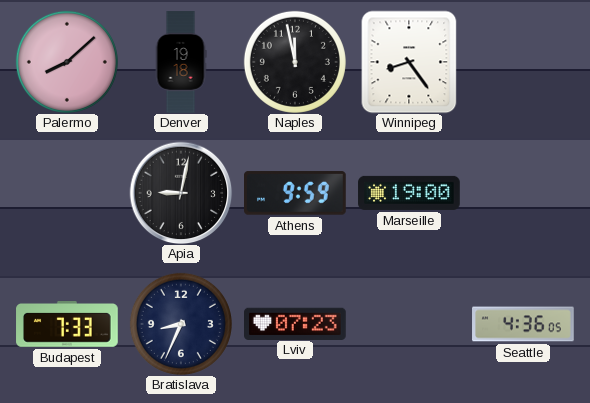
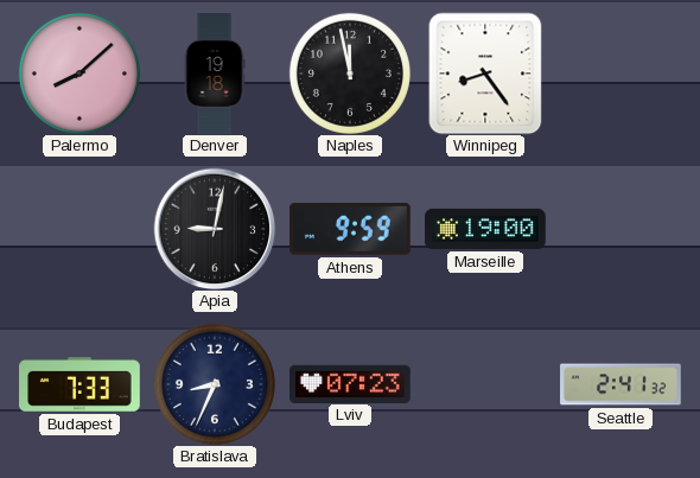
Seattle: 4:36 -> 2:41 (621, 384)
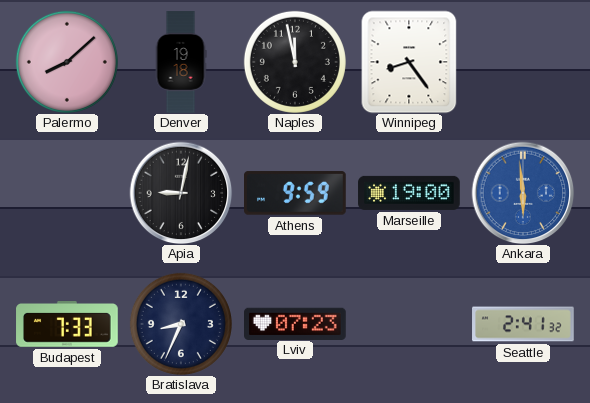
Ankara: none -> 5:59 (523, 193)
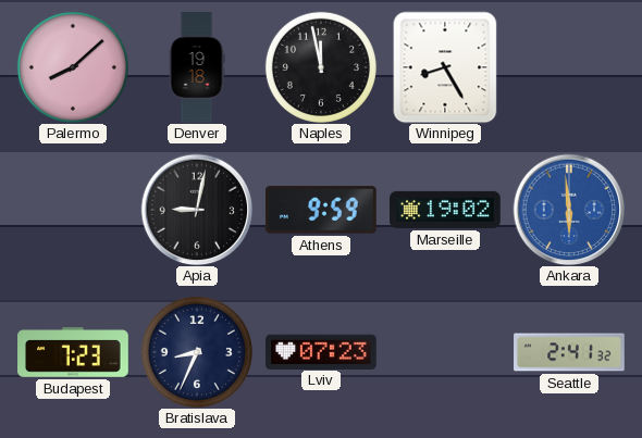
Winnipeg: 8:24 -> 8:25 (445, 67)
Marseille: 19:00 -> 19:02 (445, 210)
Budapest: 7:33 -> 7:23 (73, 353)
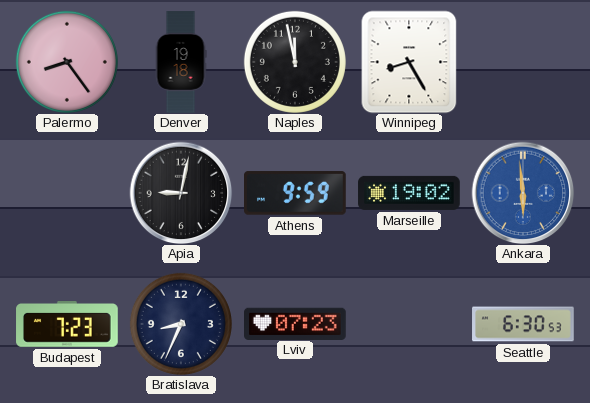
Palermo: 8:08 -> 8:24 (67, 62)
Seattle: 2:41 -> 6:30 (523, 324)
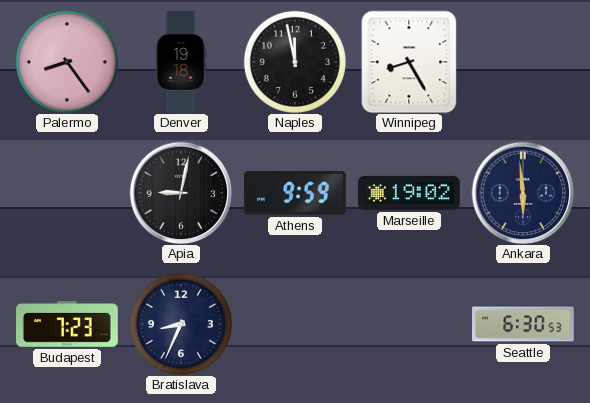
Ankara dial: blue -> navy (523, 193)
Lviv: 07:23 -> none (296, 323)
